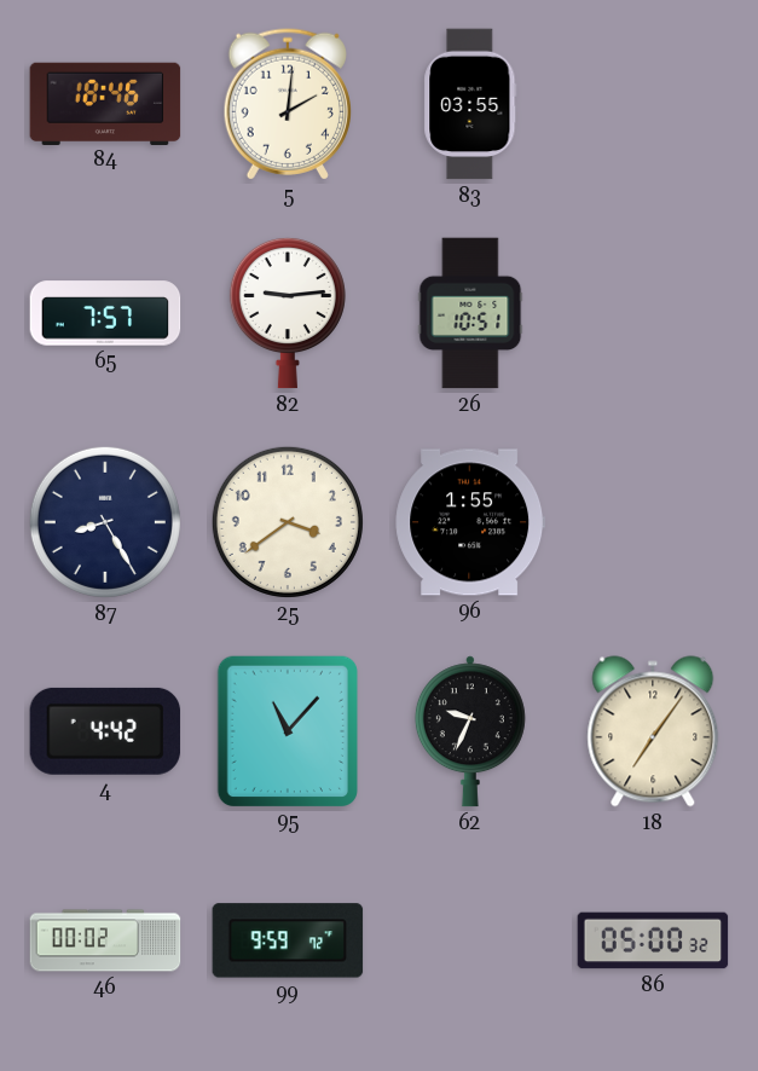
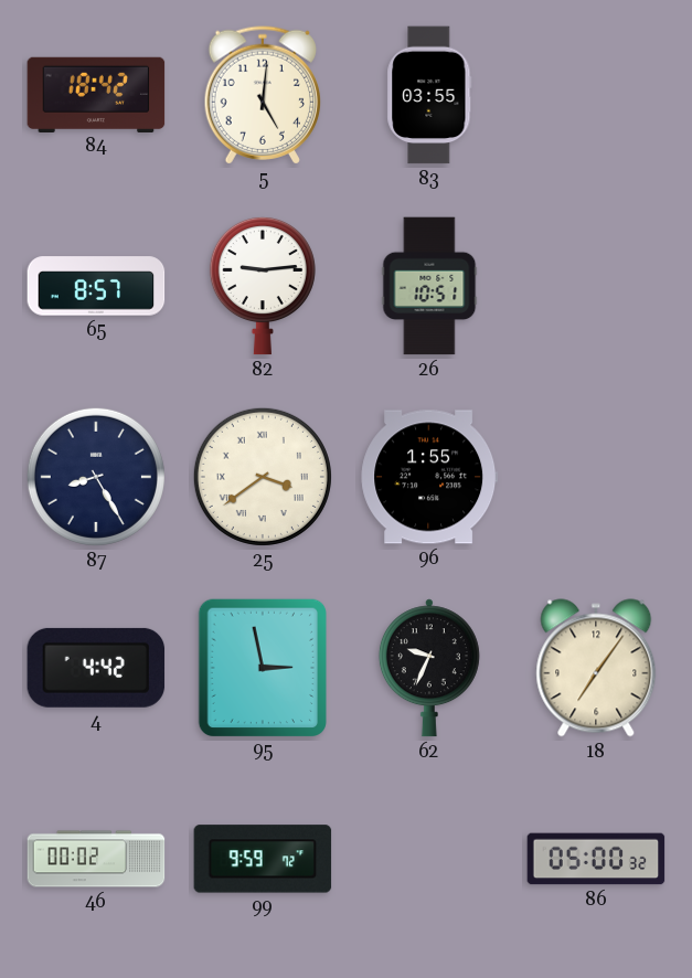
84: 18:46 -> 18:42 (96, 94)
5: 2:01 -> 5:01 (262, 95)
65: 7:57 -> 8:57 (96, 286)
25 numerals: Arabic -> Roman (263, 477)
95: 11:07 -> 2:58 (262, 667)
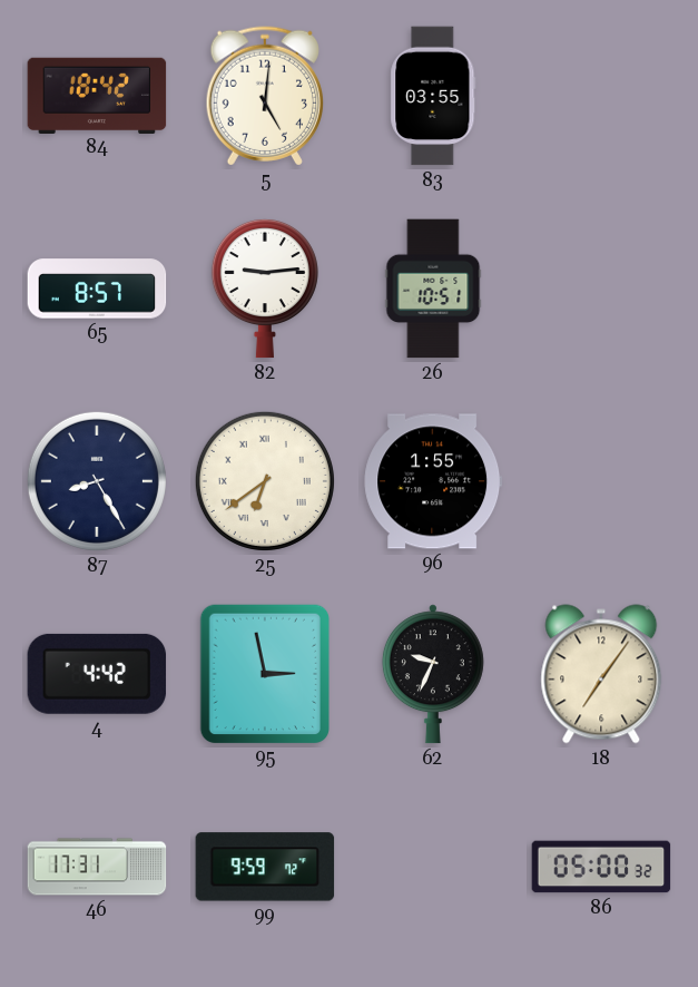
25: 3:39 -> 6:39 (265, 481)
46: 00:02 -> 17:31 (97, 867)
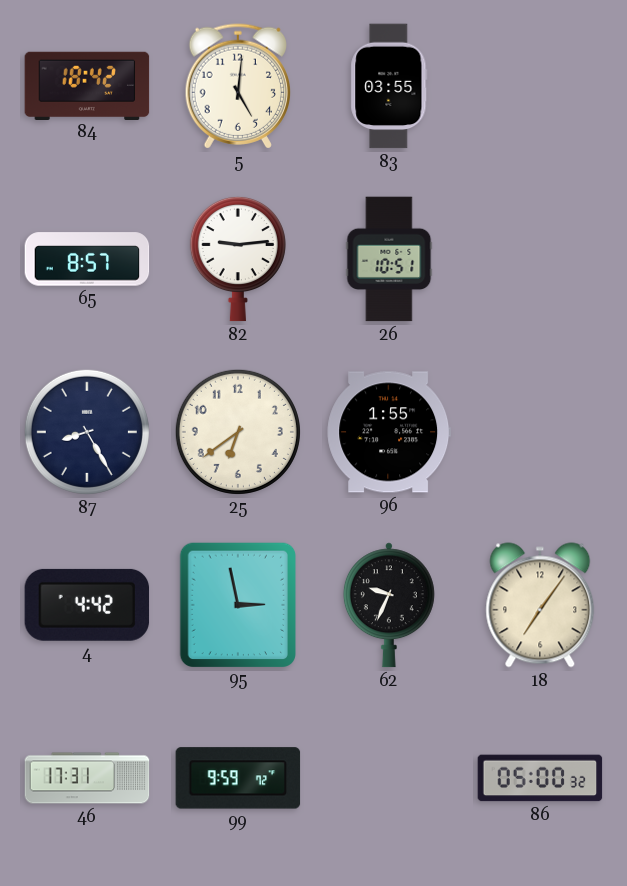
25 numerals: Roman -> Arabic (238, 432)
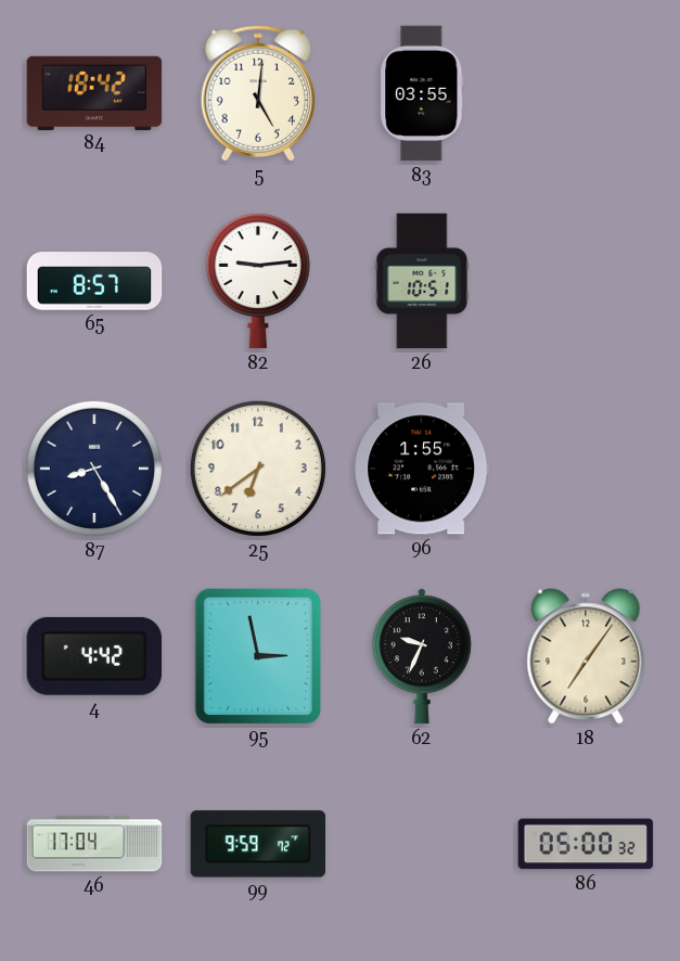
46: 17:31 -> 17:04 (94, 844)
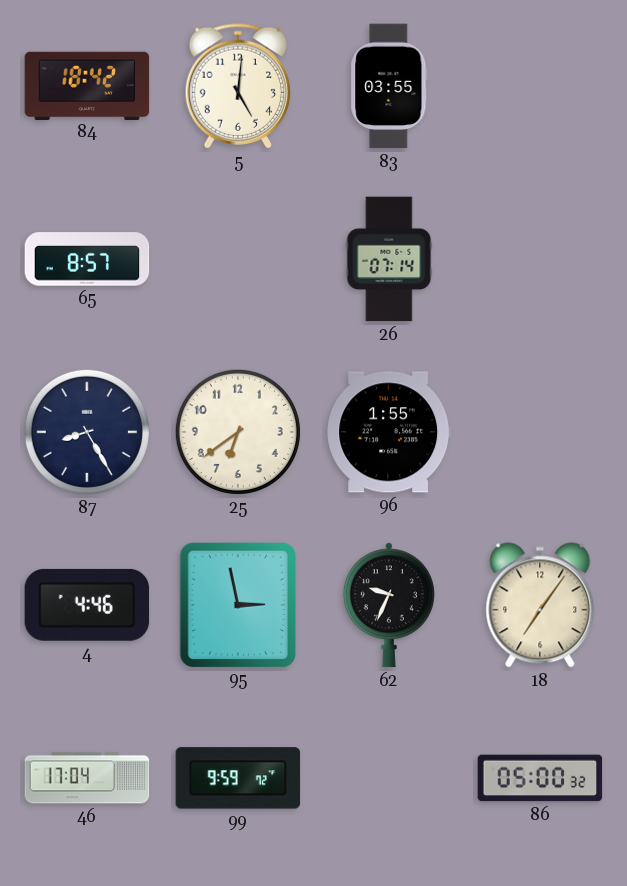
82: 9:14 -> none (258, 281)
26: 10:51 -> 07:14 (389, 259)
4: 4:42 -> 4:46 (87, 605)
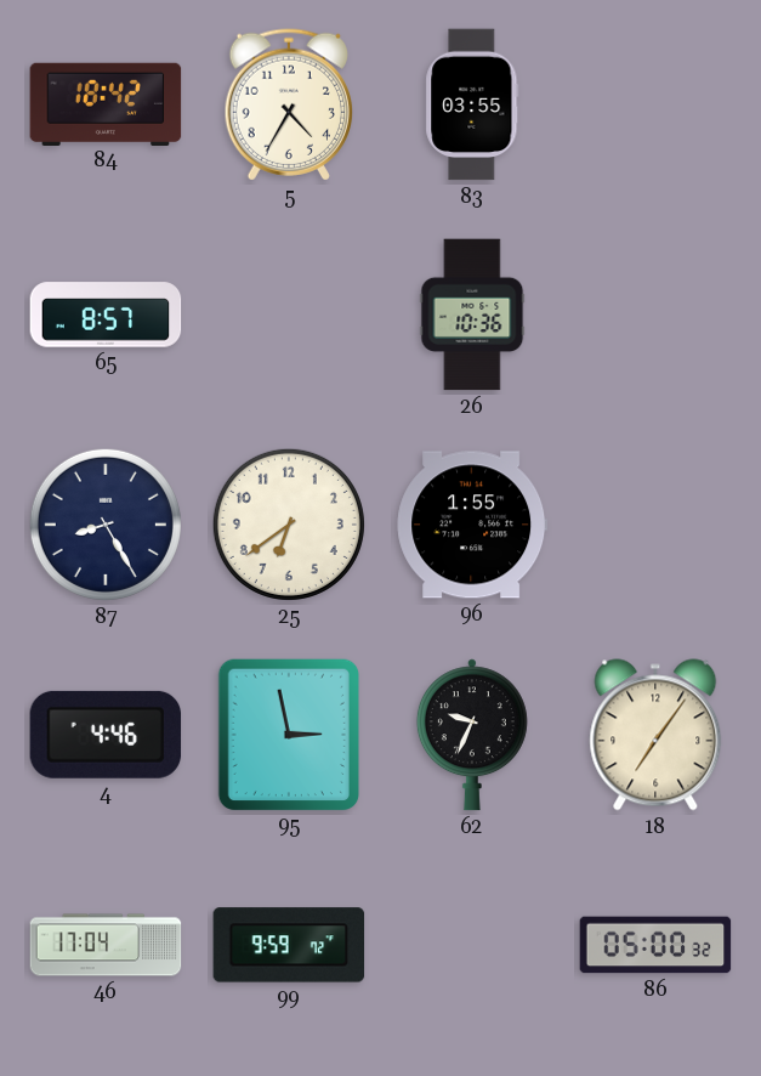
5: 5:01 -> 4:35 (288, 104)
26: 07:14 -> 10:36 (472, 315)
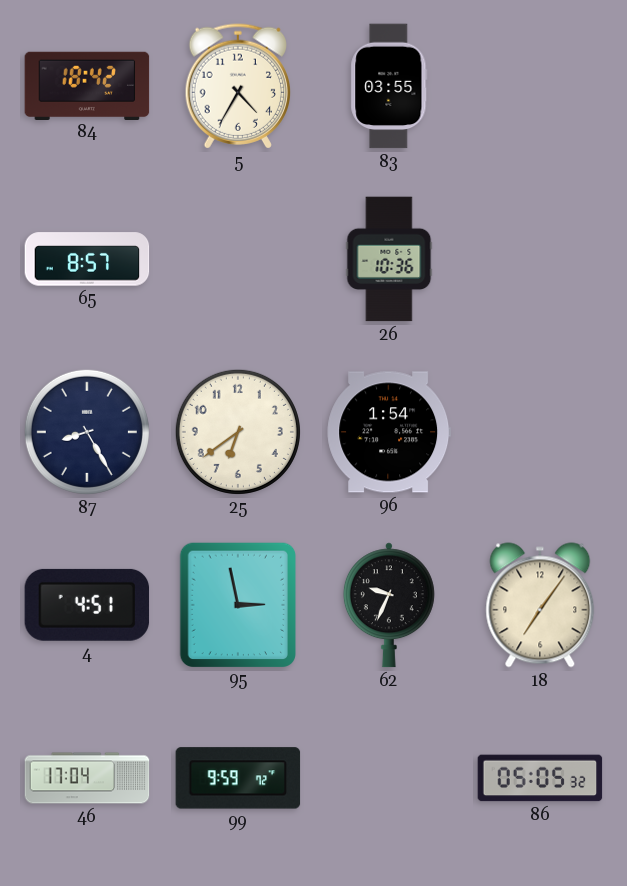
96: 1:55 -> 1:54 (389, 432)
4: 4:46 -> 4:51 (87, 605)
86: 05:00 -> 05:05 (540, 778)
